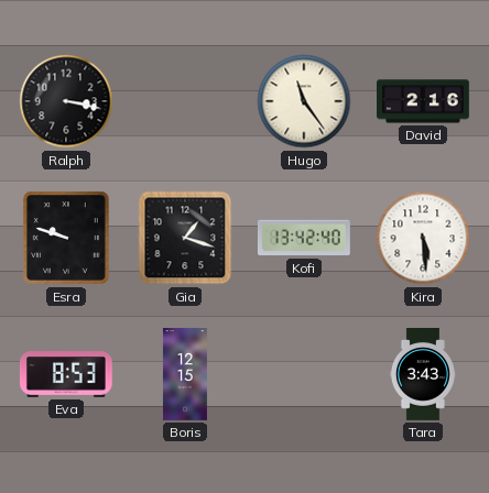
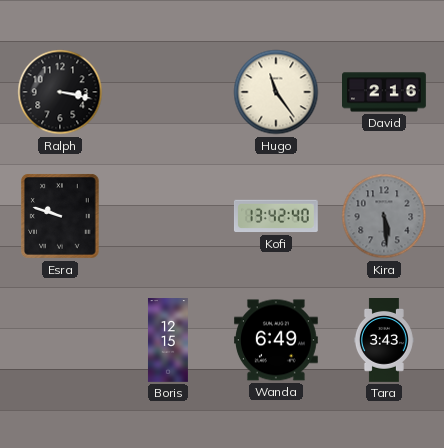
Gia: 1:18 -> none (185, 238)
Kira dial: white -> grey (384, 216)
Eva: 8:53 -> none (66, 375)
Wanda: none -> 6:49 (277, 340)
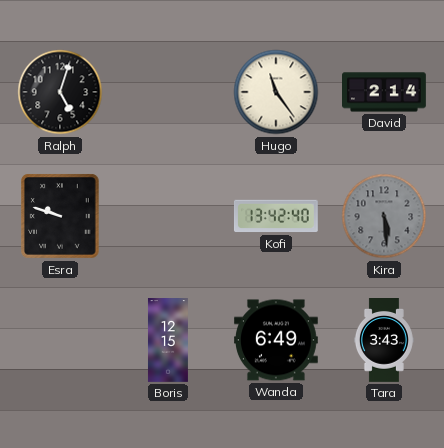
Ralph: 3:17 -> 5:03 (60, 92)
David: 2:16 -> 2:14 (385, 92)
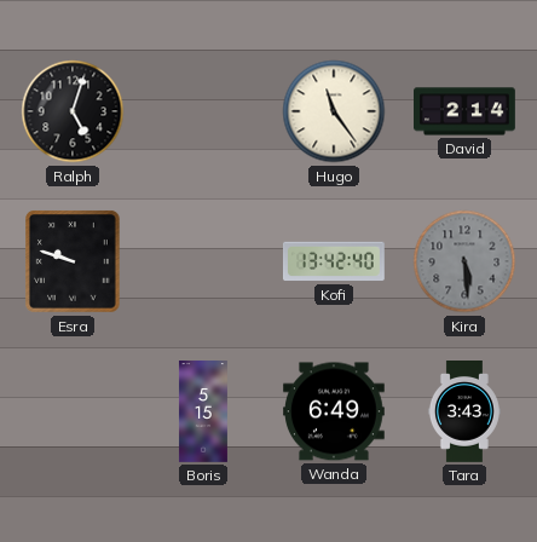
Boris: 12:15 -> 5:15 (203, 411)
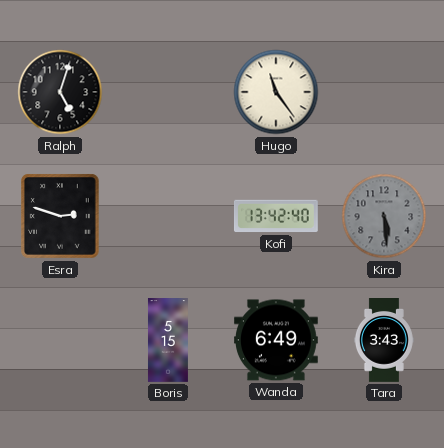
David: 2:14 -> none (466, 111)
Esra: 9:48 -> 2:48 (60, 216)
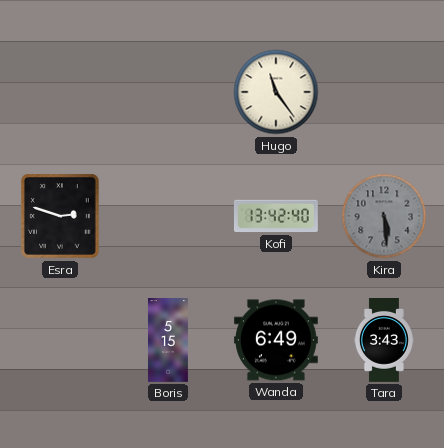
Ralph: 5:03 -> none (60, 92)
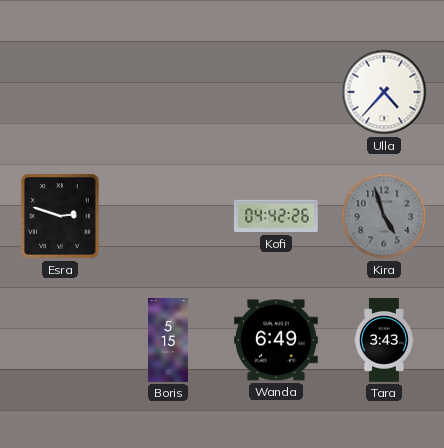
Hugo: 11:24 -> none (276, 92)
Ulla: none -> 4:37 (384, 92)
Kofi: 13:42 -> 04:42 (276, 216)
Kira: 5:29 -> 4:57 (384, 216)
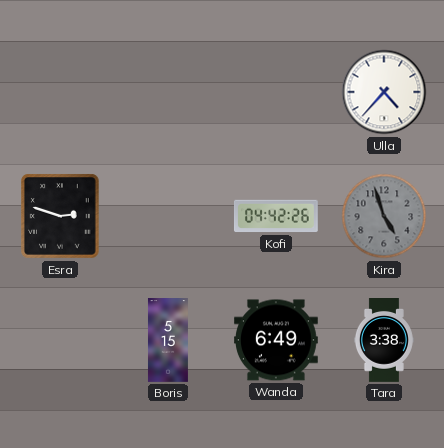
Tara: 3:43 -> 3:38 (384, 341)
